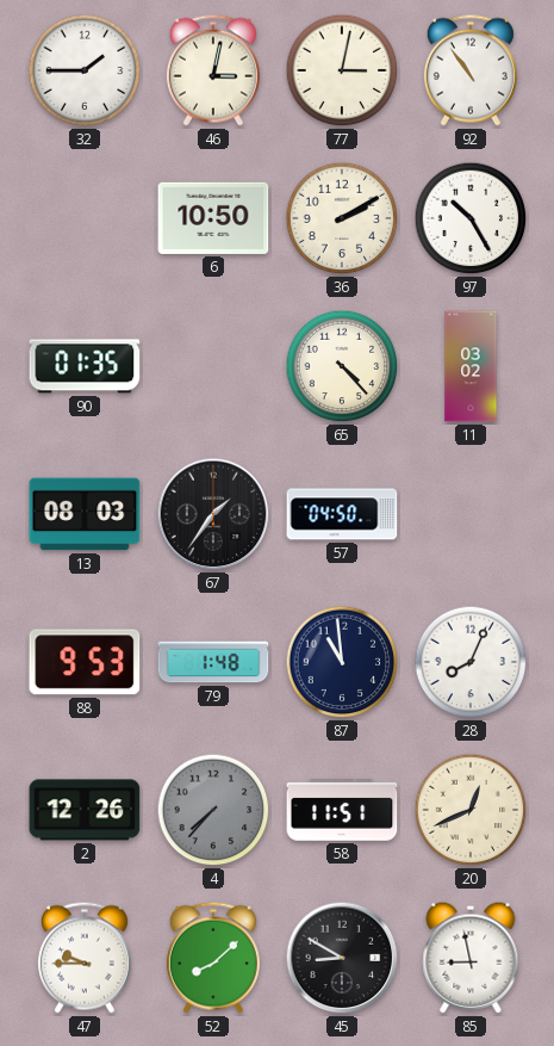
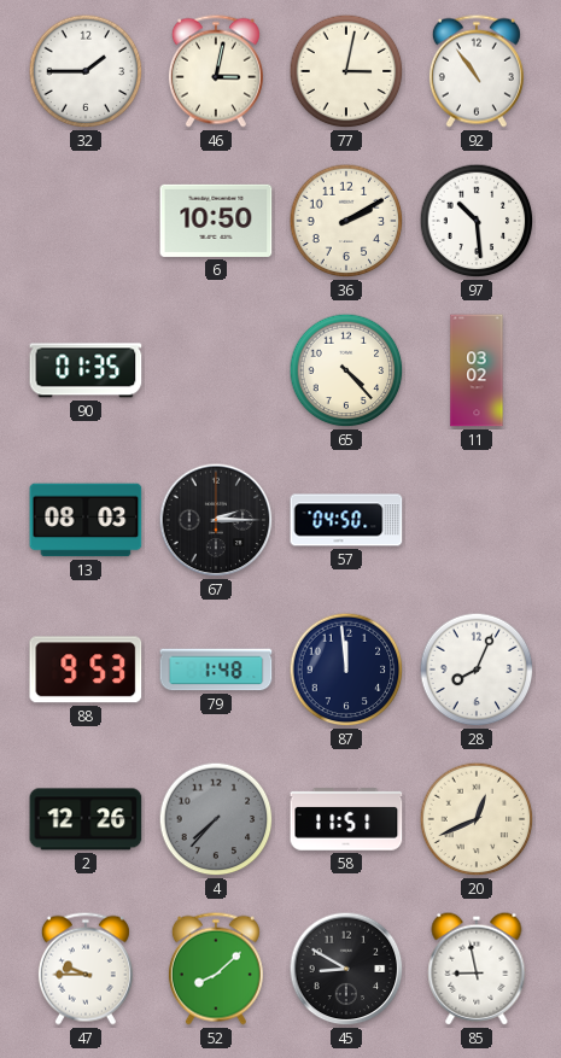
97: 10:25 -> 10:29 (477, 221)
67: 1:36 -> 2:15 (216, 520)
87: 10:59 -> 11:59 (346, 670)
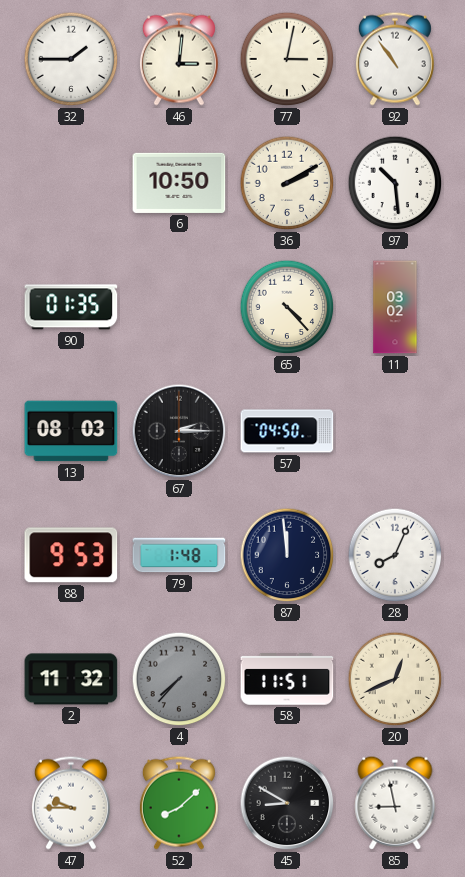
46: 3:02 -> 3:01 (179, 59)
2: 12:26 -> 11:32 (71, 679)
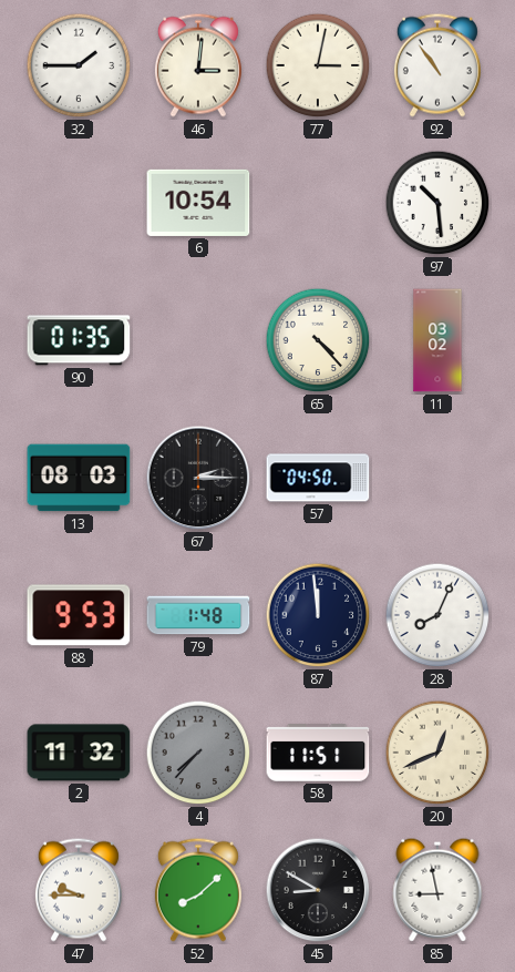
6: 10:50 -> 10:54 (198, 203)
36: 2:10 -> none (287, 183)
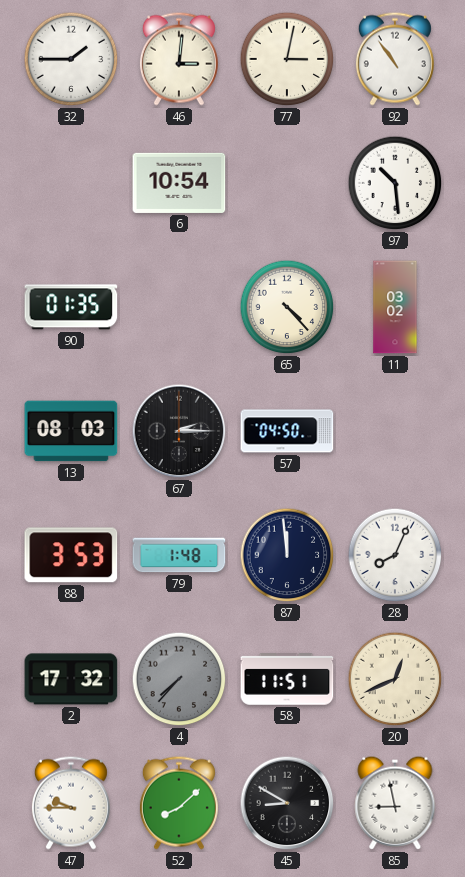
88: 9:53 -> 3:53 (71, 555)
2: 11:32 -> 17:32 (71, 679)
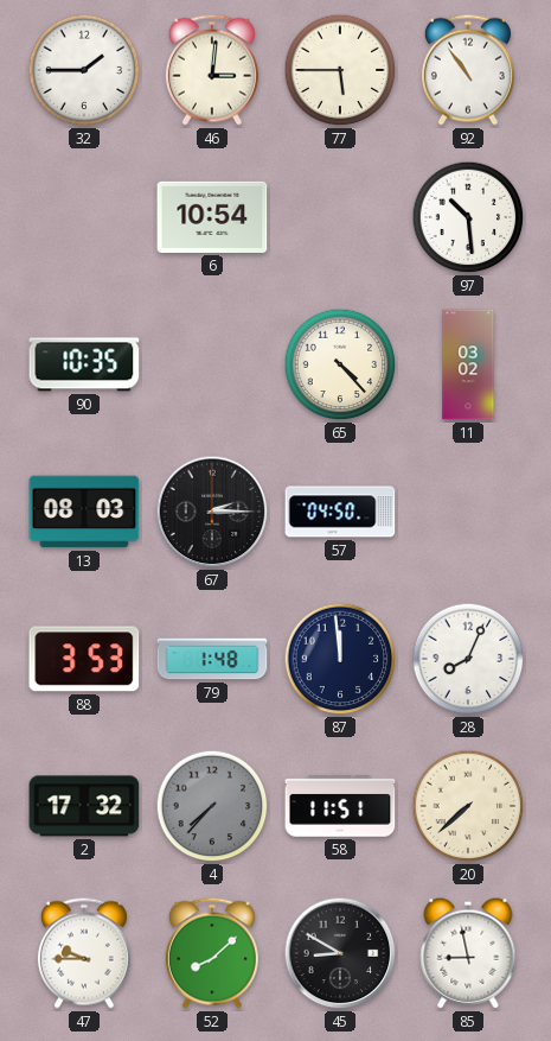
77: 3:02 -> 5:45 (340, 70)
90: 01:35 -> 10:35 (84, 364)
20: 12:41 -> 7:38 (468, 806)
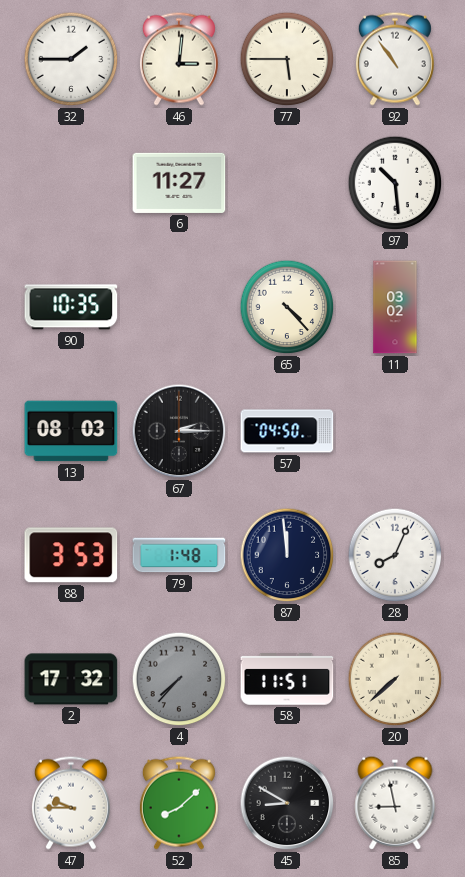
6: 10:54 -> 11:27 (179, 183)
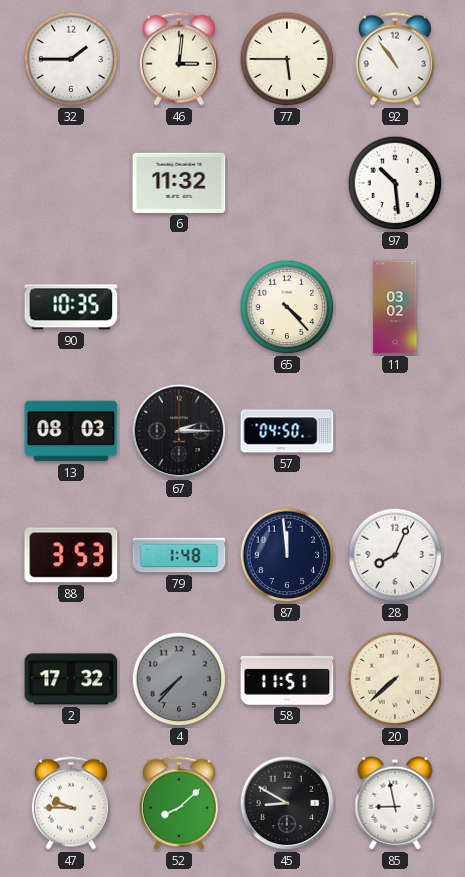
6: 11:27 -> 11:32 (179, 183)
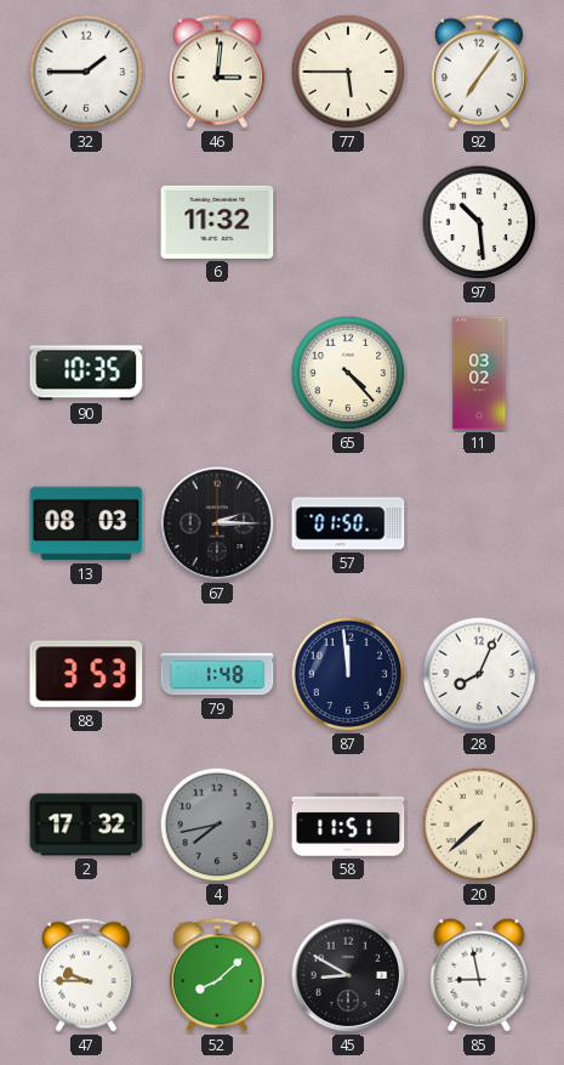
92: 10:54 -> 7:06 (479, 72)
57: 04:50 -> 01:50 (348, 523)
4: 7:37 -> 7:43 (217, 825)
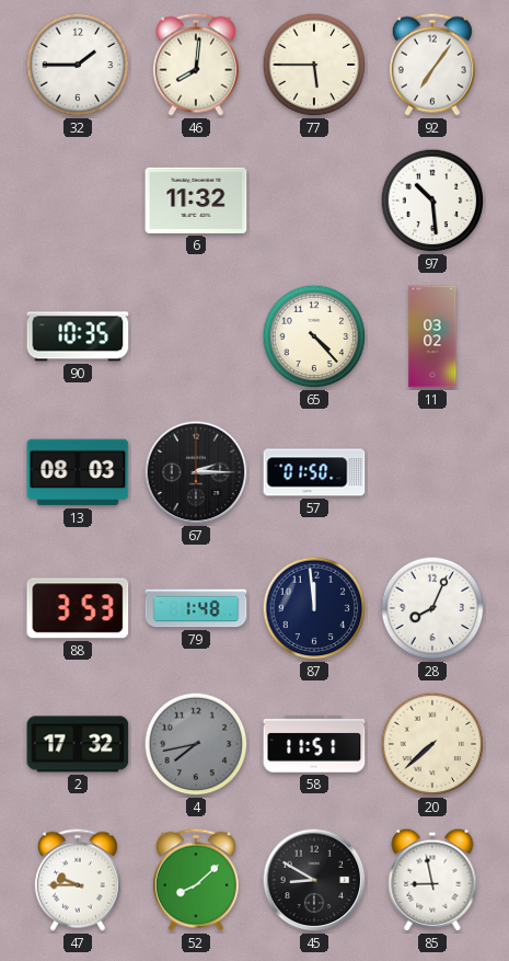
46: 3:01 -> 8:01 (196, 65)
